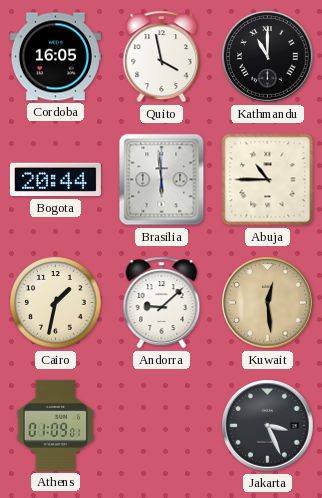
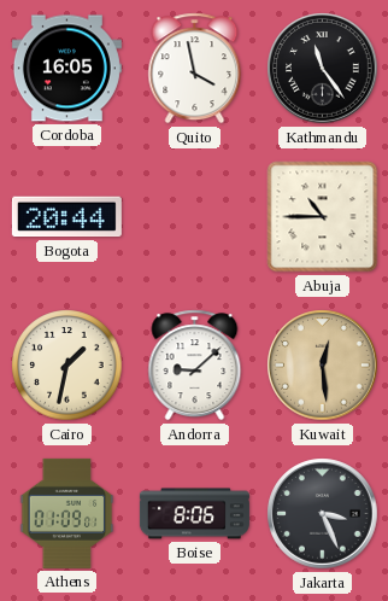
Kathmandu: 11:00 -> 11:24 (323, 69)
Brasilia: 5:59 -> none (162, 180)
Boise: none -> 8:06 (194, 514)
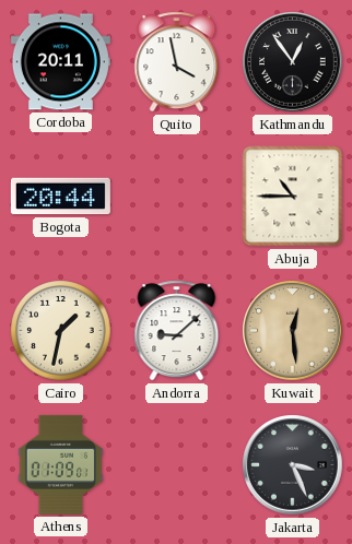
Cordoba: 16:05 -> 20:11 (60, 62)
Kathmandu: 11:24 -> 12:54 (293, 62)
Boise: 8:06 -> none (194, 514)
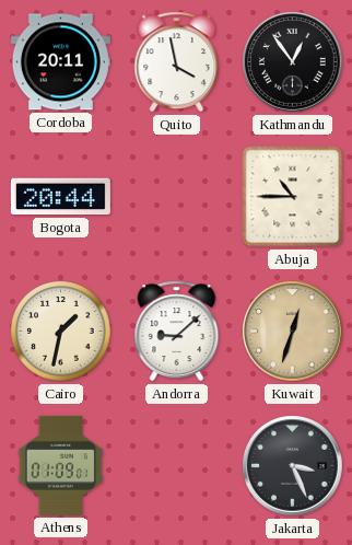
Kuwait: 12:29 -> 12:33 (293, 332)
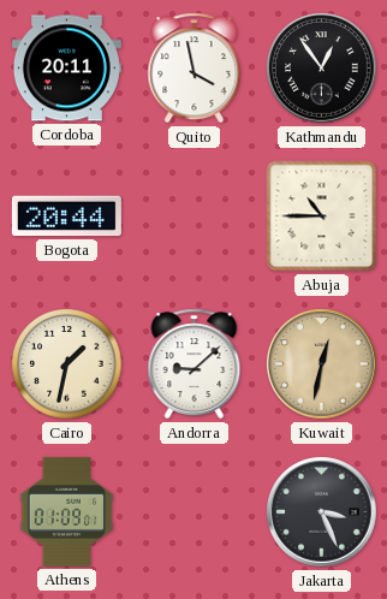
Kuwait: 12:33 -> 12:32 (322, 364)
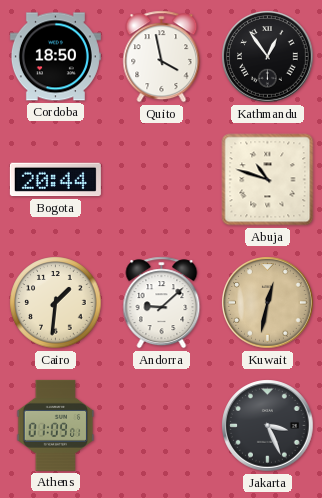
Cordoba: 20:11 -> 18:50 (55, 57)
Abuja: 10:45 -> 10:48 (268, 180)
Cairo: 1:32 -> 1:31 (56, 303)
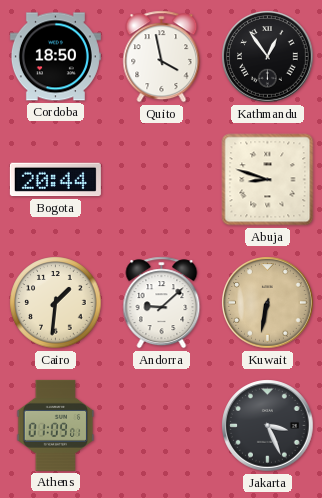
Abuja: 10:48 -> 8:48 (268, 180)
Kuwait: 12:32 -> 6:32 (268, 303)
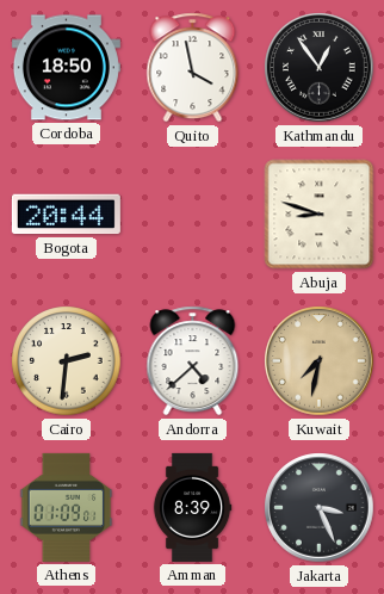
Cairo: 1:31 -> 2:31 (67, 361)
Andorra: 9:08 -> 4:38 (193, 361)
Kuwait: 6:32 -> 7:32 (320, 361)
Amman: none -> 8:39 (192, 507)
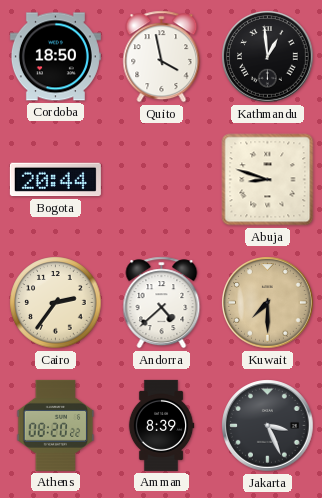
Kathmandu: 12:54 -> 12:59 (268, 57)
Cairo: 2:31 -> 2:36 (56, 303)
Kuwait: 7:32 -> 7:30 (268, 303)
Athens: 01:09 -> 08:20 (56, 425)
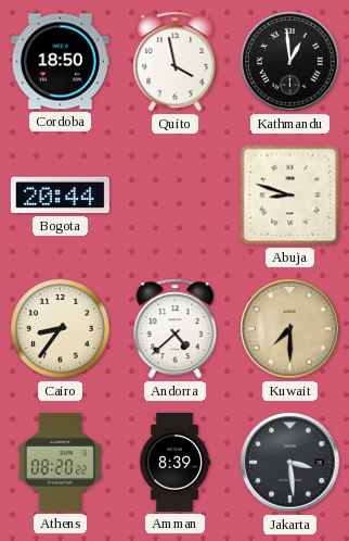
Cairo: 2:36 -> 8:36 (61, 329)
Jakarta: 3:26 -> 3:29 (290, 463)
